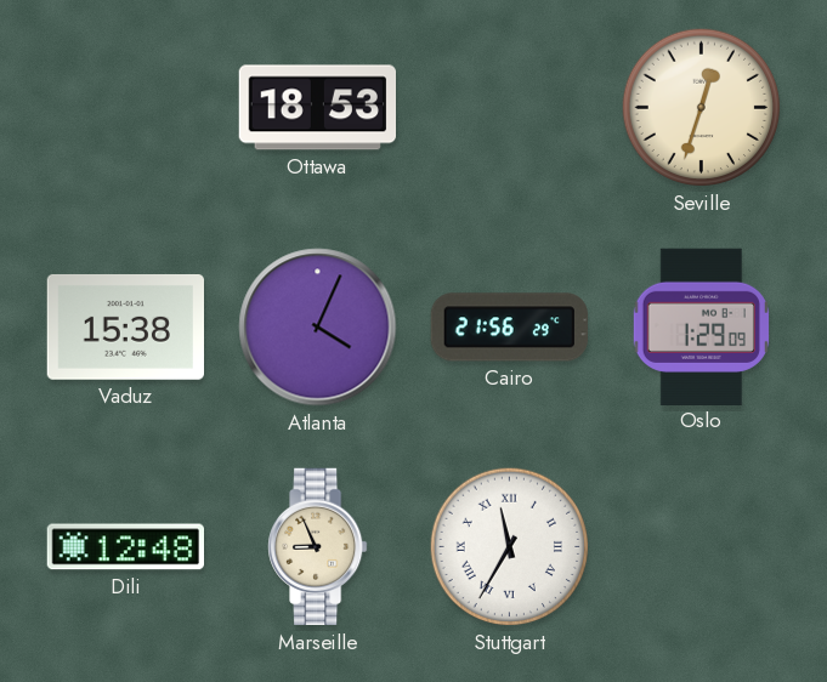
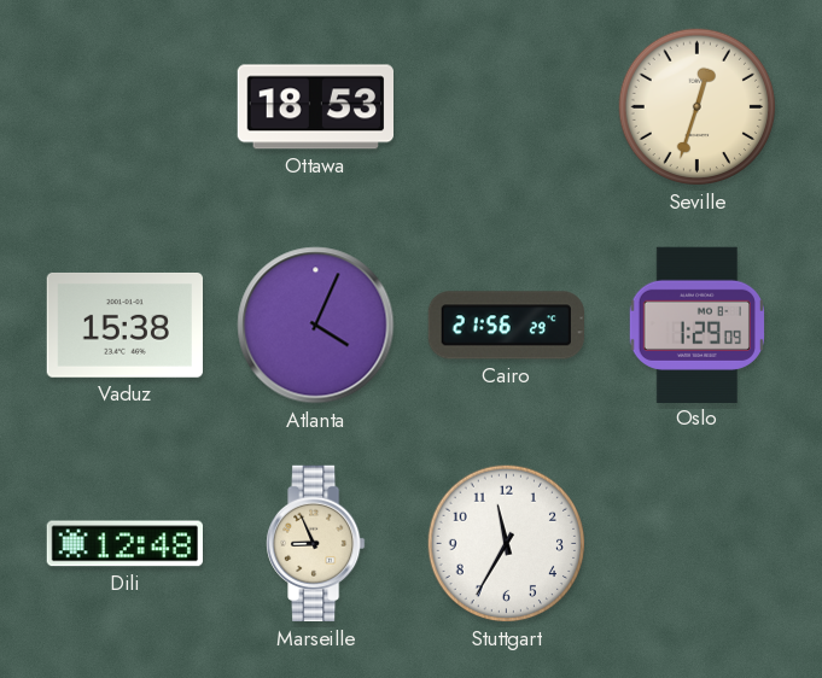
Stuttgart numerals: Roman -> Arabic (507, 544)
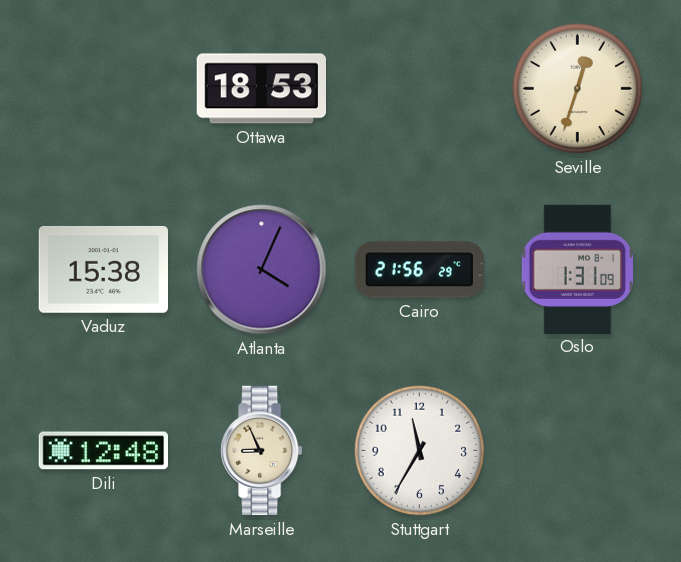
Oslo: 1:29 -> 1:31 (577, 269)
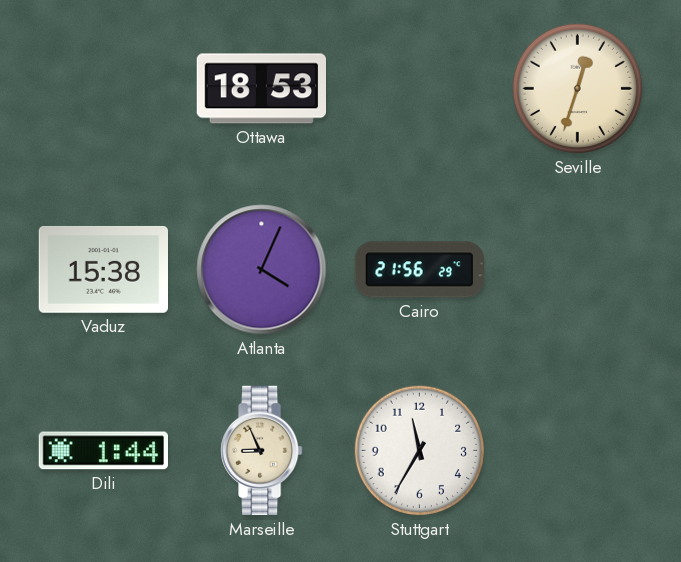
Oslo: 1:31 -> none (577, 269)
Dili: 12:48 -> 1:44 (103, 451)
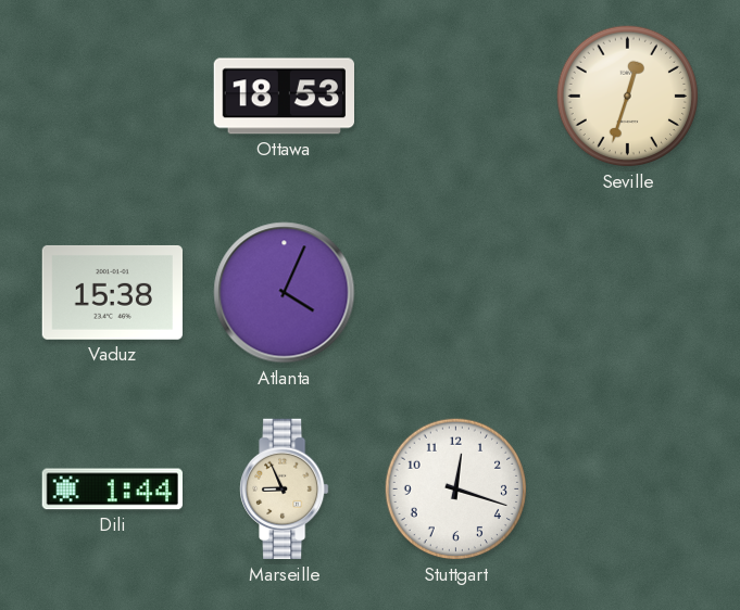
Cairo: 21:56 -> none (419, 270)
Stuttgart: 11:35 -> 12:18 (456, 490)
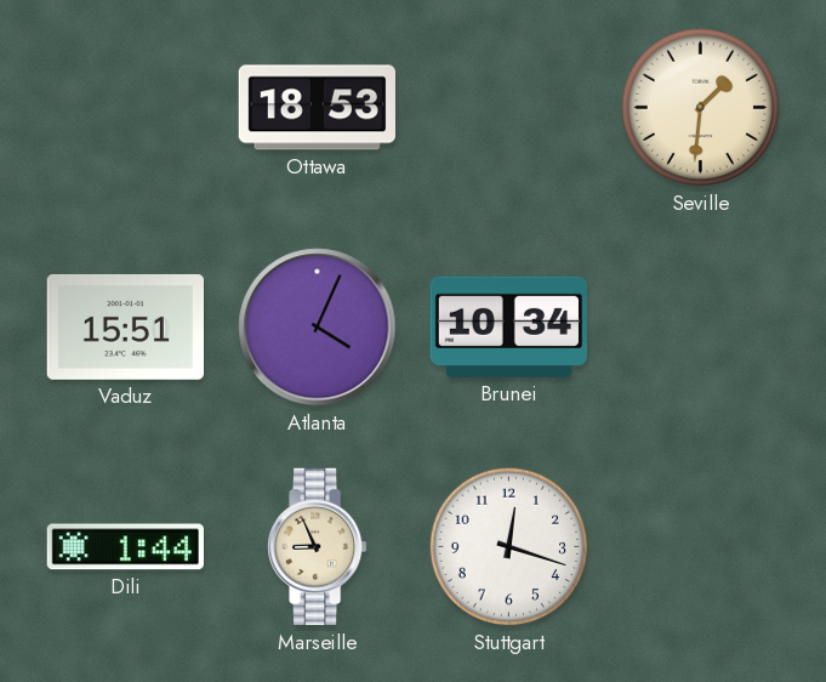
Seville: 12:33 -> 1:31 (701, 108)
Vaduz: 15:38 -> 15:51 (125, 326)
Brunei: none -> 10:34 (509, 326)
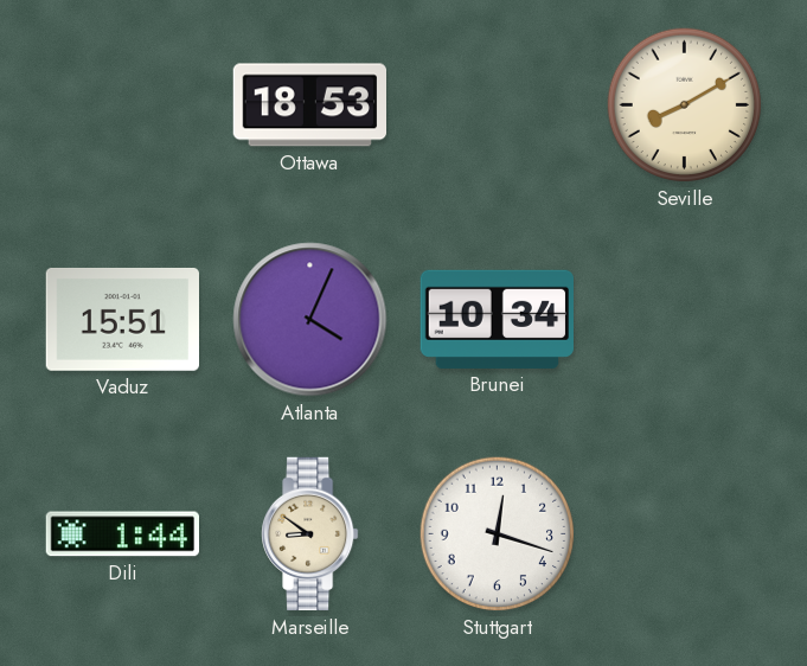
Seville: 1:31 -> 8:10 (685, 105)
Marseille: 8:56 -> 8:51 (310, 534)
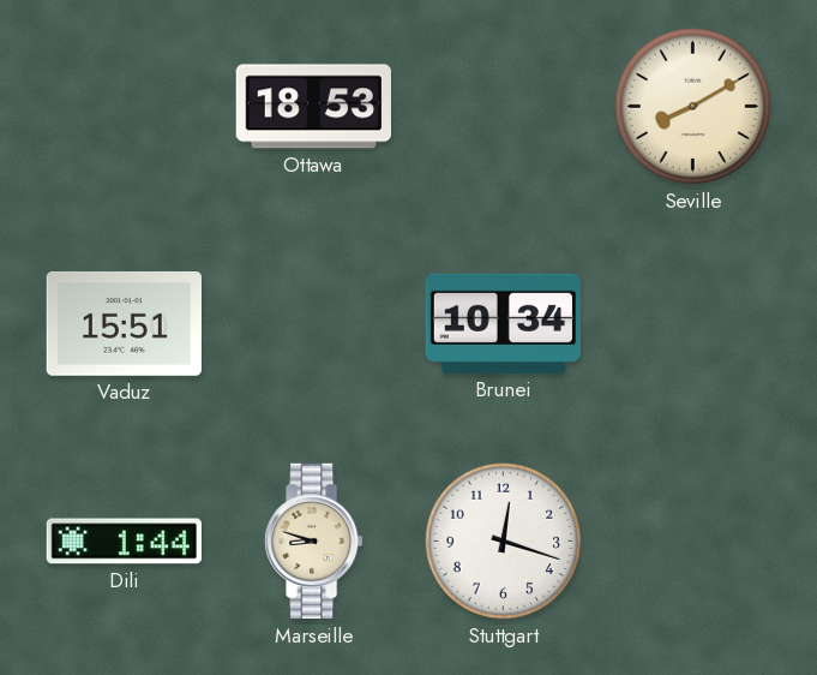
Atlanta: 4:04 -> none (310, 320)
Marseille: 8:51 -> 8:48 (314, 542)
